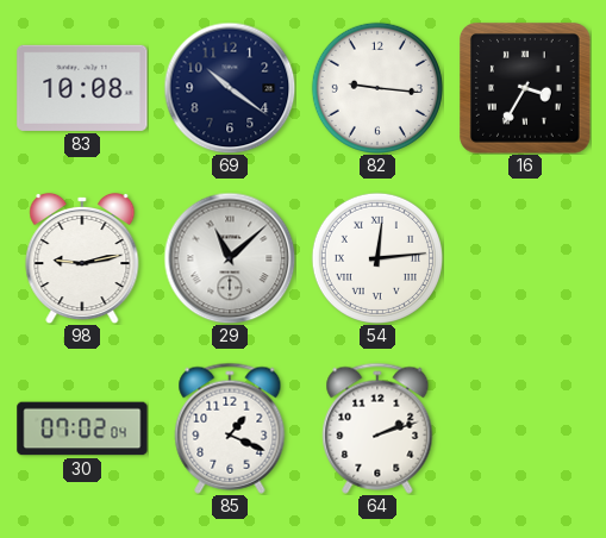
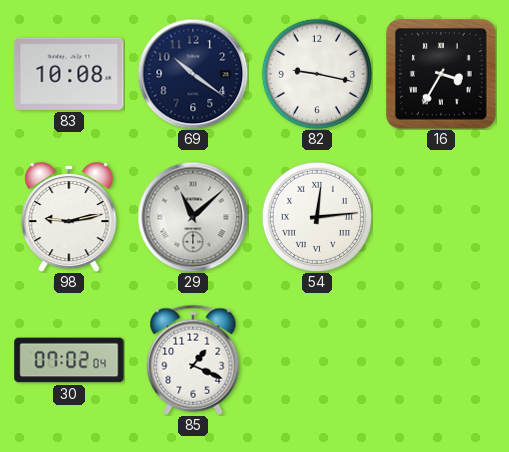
82: 9:16 -> 9:17 (317, 74)
64: 2:12 -> none (377, 428)
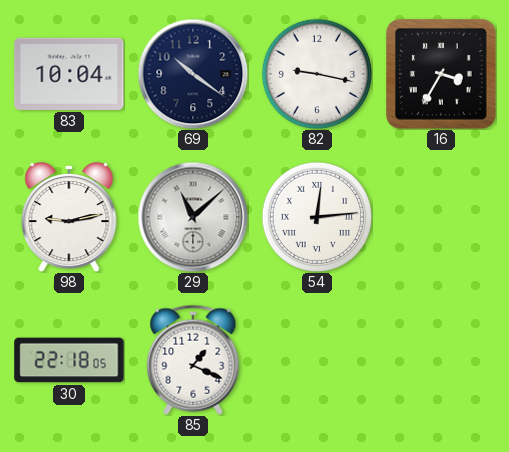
83: 10:08 -> 10:04 (69, 74)
30: 07:02 -> 22:18 (69, 360)
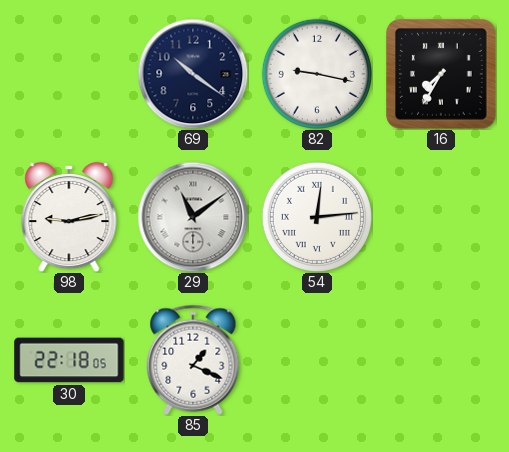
83: 10:04 -> none (69, 74)
16: 3:35 -> 7:35 (441, 74)
29: 11:08 -> 11:09 (193, 217)
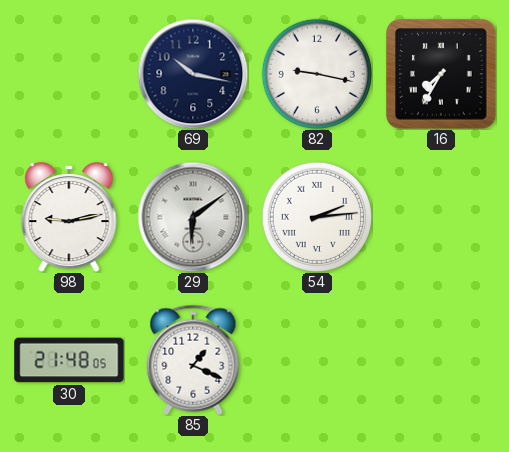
69: 10:21 -> 10:17 (193, 74)
29: 11:09 -> 6:09 (193, 217)
54: 12:14 -> 2:14 (317, 217)
30: 22:18 -> 21:48 (69, 360)
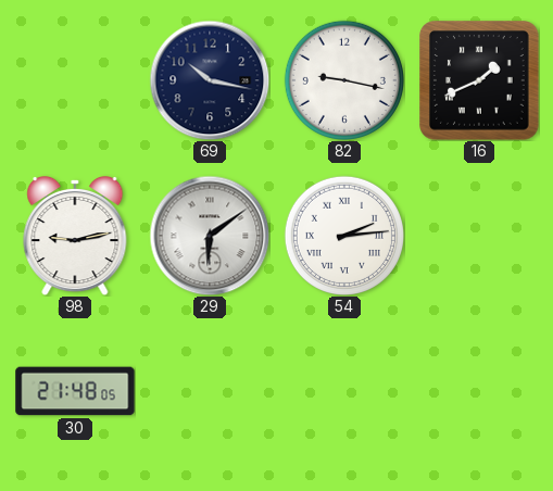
16: 7:35 -> 1:41 (479, 80)
85: 1:19 -> none (193, 360)
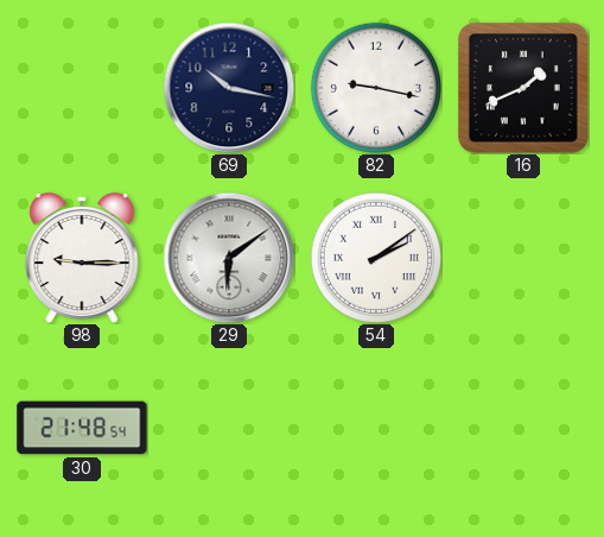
98: 9:13 -> 9:15 (82, 258)
54: 2:14 -> 2:09 (376, 258)
30: 21:48:05 -> 21:48:54 (82, 428)
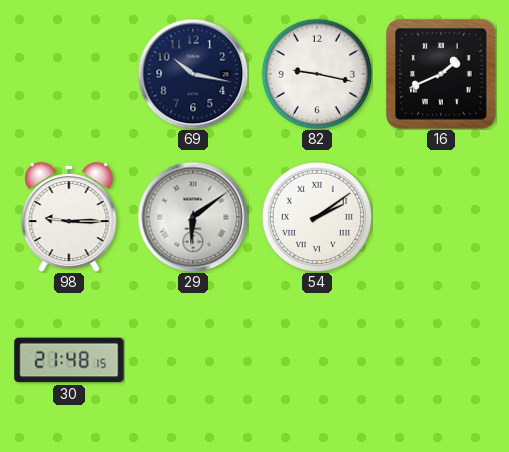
30: 21:48:54 -> 21:48:15 (69, 360)
